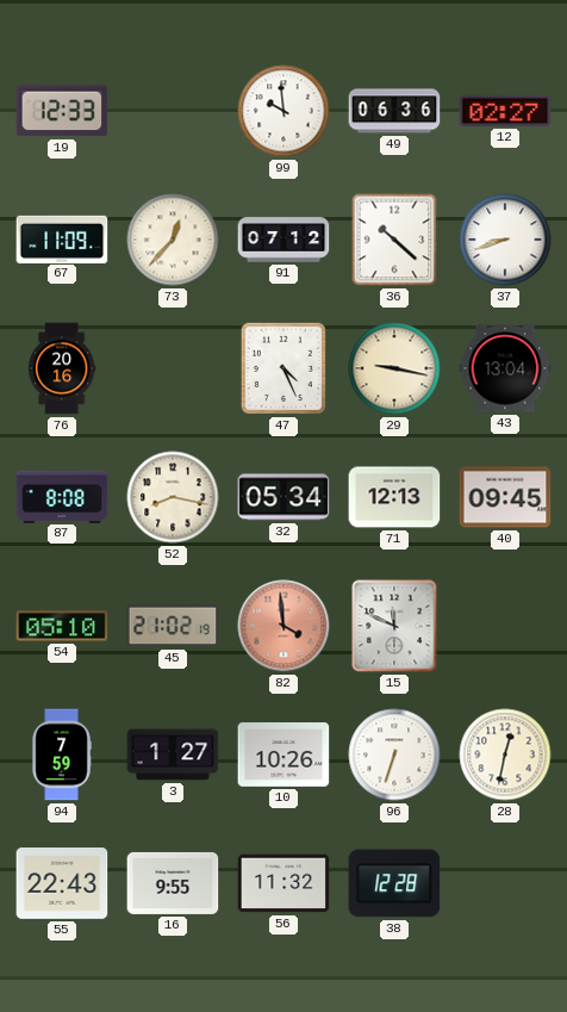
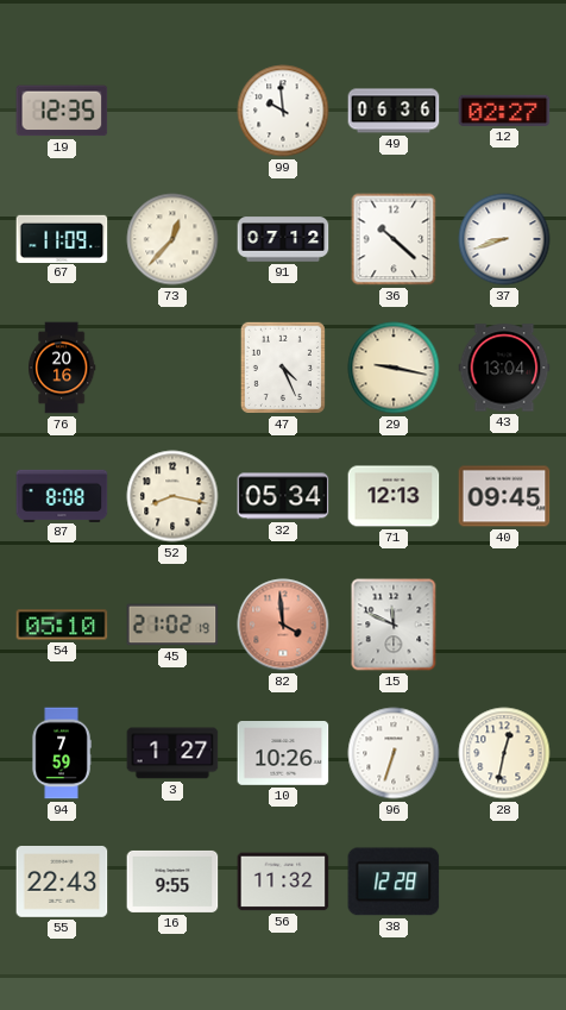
19: 12:33 -> 12:35 (62, 111)
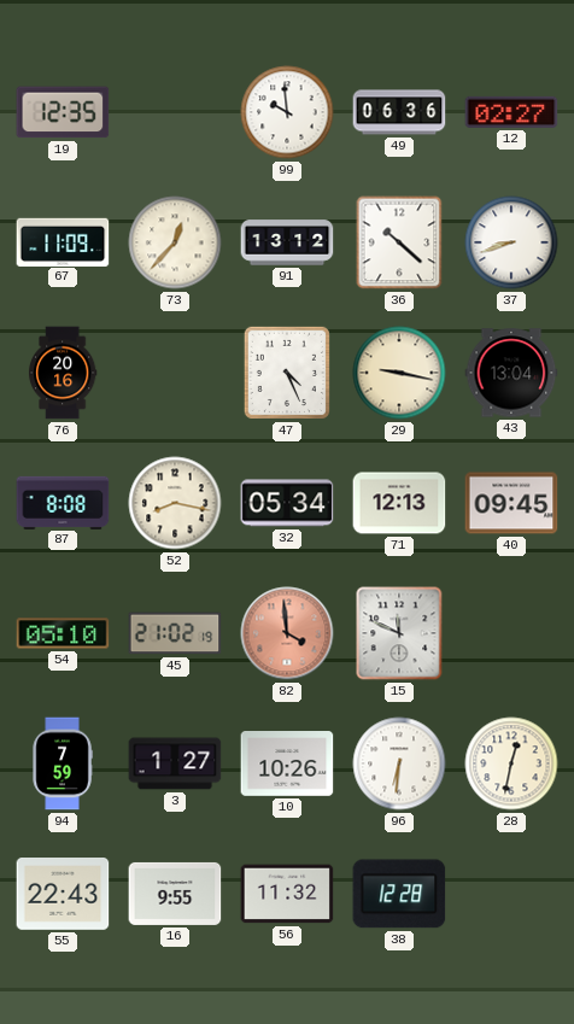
91: 07:12 -> 13:12 (287, 242)
96: 6:33 -> 6:31 (399, 763)
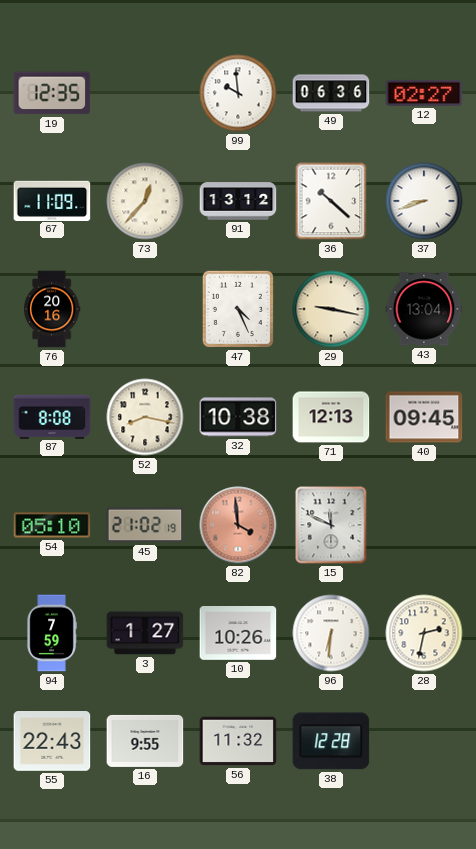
32: 05:34 -> 10:38 (238, 417)
28: 12:32 -> 2:32 (424, 633)
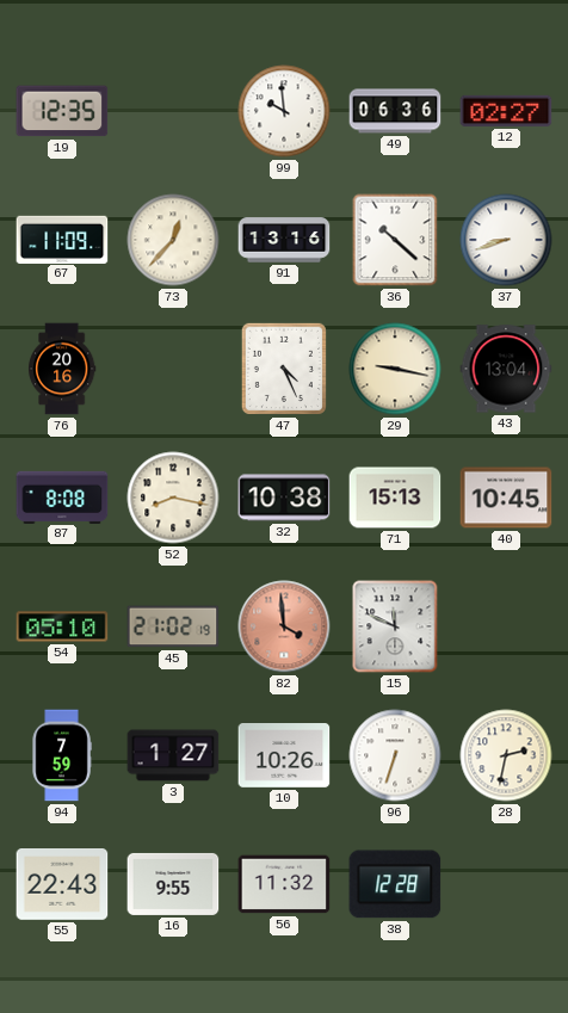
91: 13:12 -> 13:16 (284, 240)
71: 12:13 -> 15:13 (395, 498)
40: 09:45 -> 10:45 (506, 498)
96: 6:31 -> 6:33 (395, 755)
